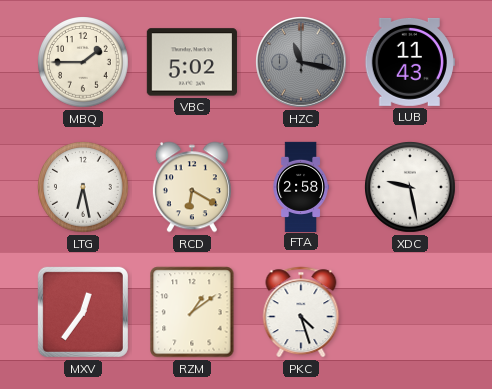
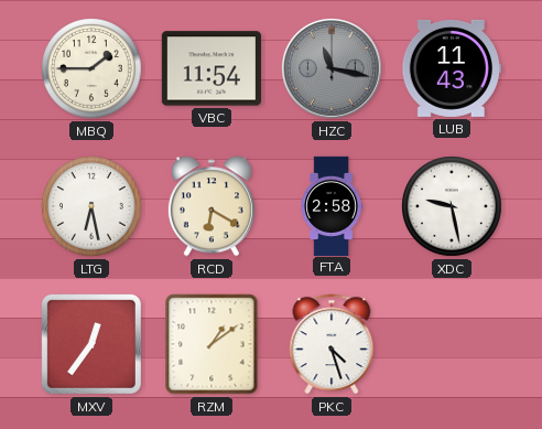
VBC: 5:02 -> 11:54 (212, 68)
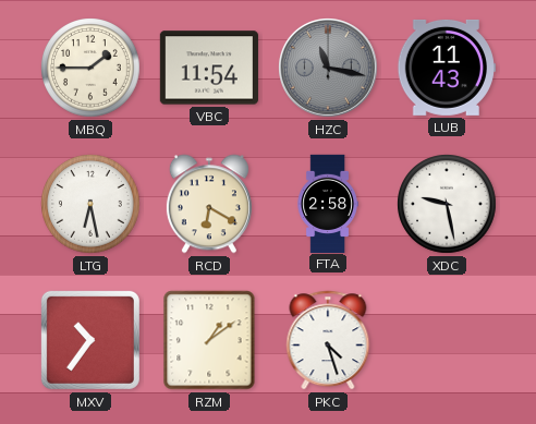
MXV: 12:36 -> 10:36 (90, 340)
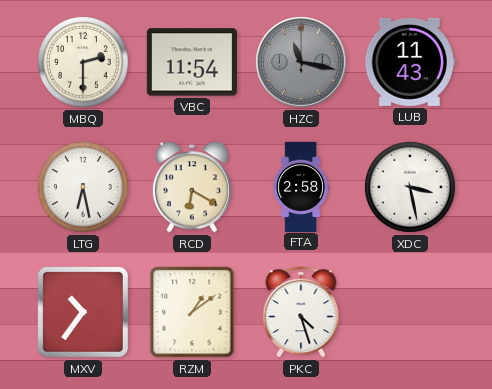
MBQ: 1:45 -> 2:30 (83, 62)
XDC: 9:28 -> 3:28 (410, 187)
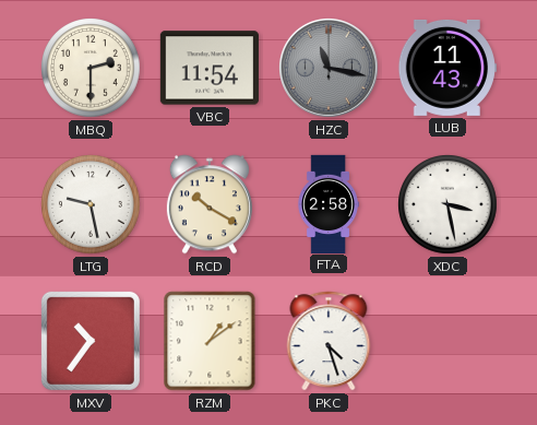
LTG: 6:28 -> 9:28 (91, 204)
RCD: 6:20 -> 10:20 (210, 204)
